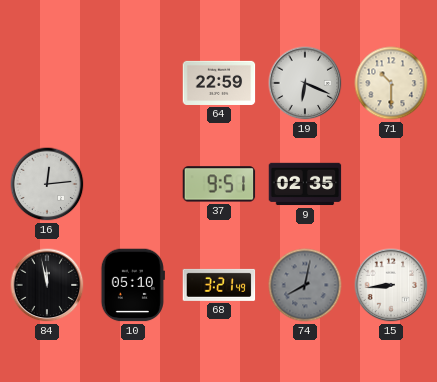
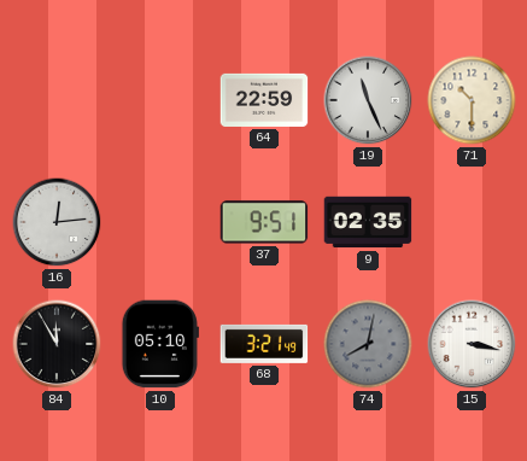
19: 6:19 -> 11:26 (368, 100)
84: 11:58 -> 11:55 (57, 344)
15: 8:44 -> 3:17 (472, 344)
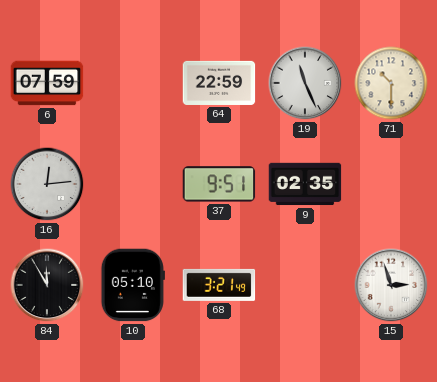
6: none -> 07:59 (47, 83)
74: 8:02 -> none (368, 344)
15: 3:17 -> 2:57 (391, 285)
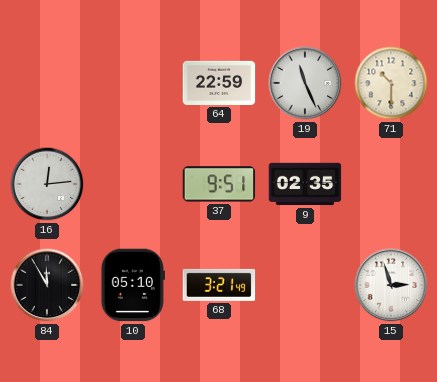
6: 07:59 -> none (47, 83)
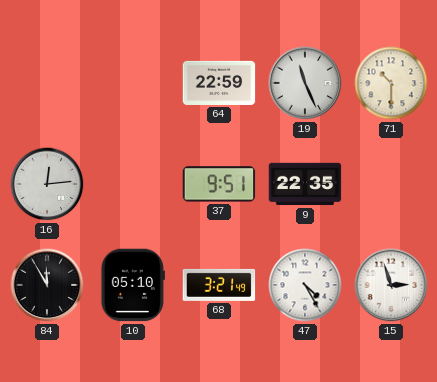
9: 02:35 -> 22:35 (305, 184)
47: none -> 4:25 (305, 285)
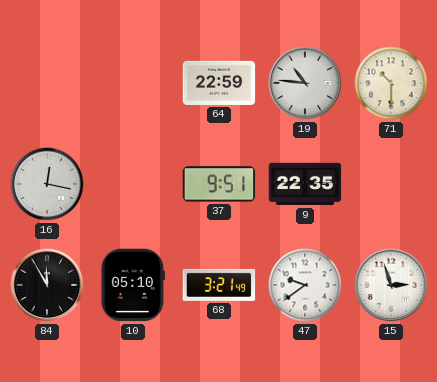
19: 11:26 -> 10:46 (305, 83)
16: 12:14 -> 12:17 (47, 184)
47: 4:25 -> 9:39 (305, 285)
